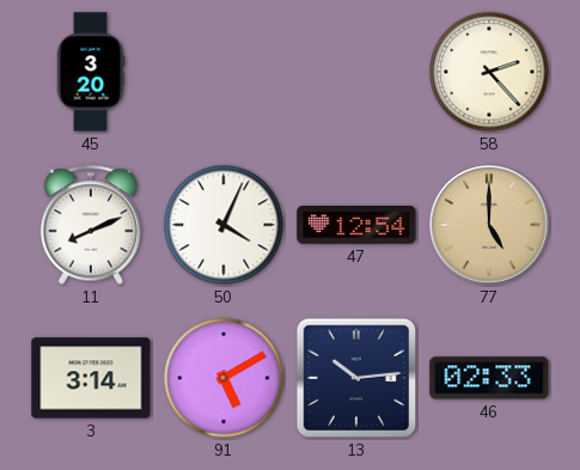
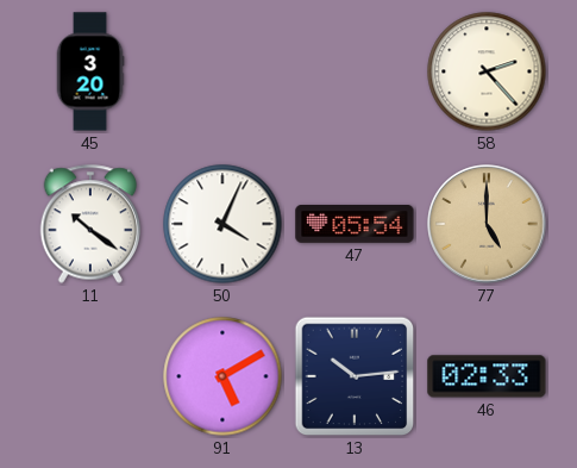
11: 8:11 -> 10:21 (90, 224)
47: 12:54 -> 05:54 (355, 225)
3: 3:14 -> none (91, 378)
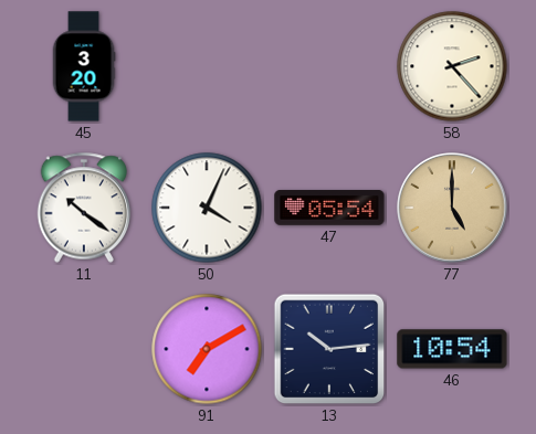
91: 5:10 -> 7:10 (207, 349)
46: 02:33 -> 10:54 (452, 349)
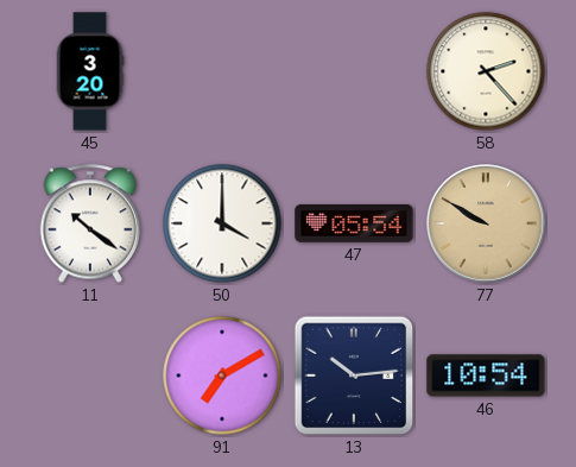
50: 4:04 -> 4:00 (222, 223)
77: 5:00 -> 9:50 (486, 223)
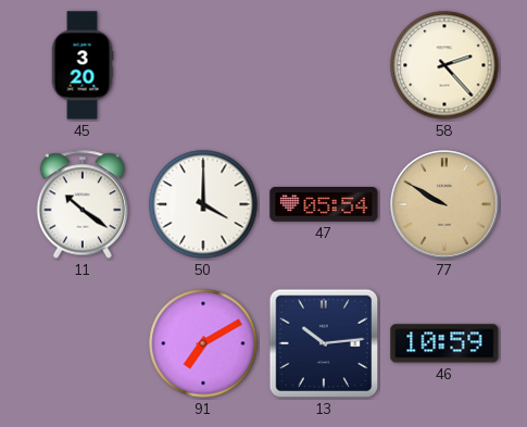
46: 10:54 -> 10:59 (444, 343)
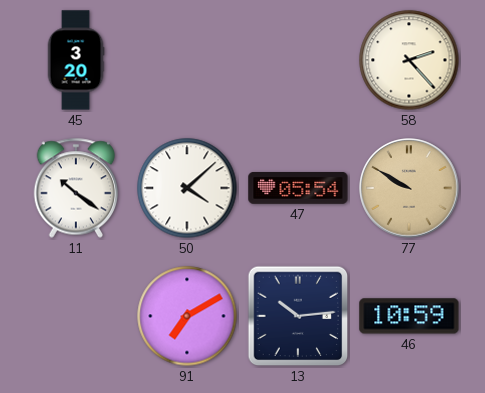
50: 4:00 -> 4:08 (187, 188)
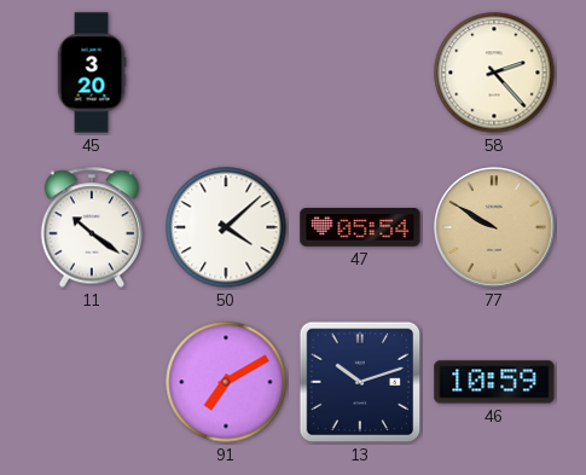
13: 10:14 -> 10:12 (360, 382)
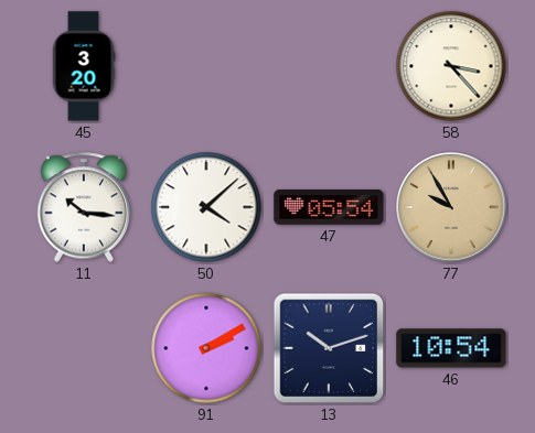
58: 2:23 -> 3:23 (451, 66)
11: 10:21 -> 10:16 (84, 207)
77: 9:50 -> 9:55 (451, 207)
91: 7:10 -> 2:10 (206, 348)
46: 10:59 -> 10:54 (451, 348)
